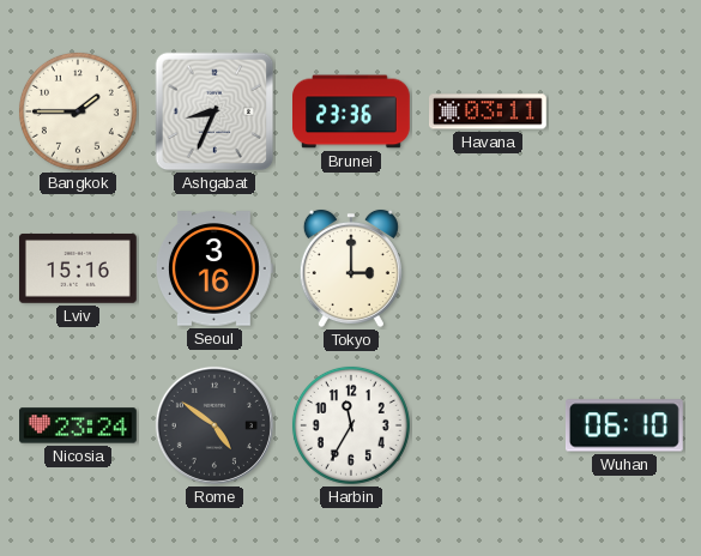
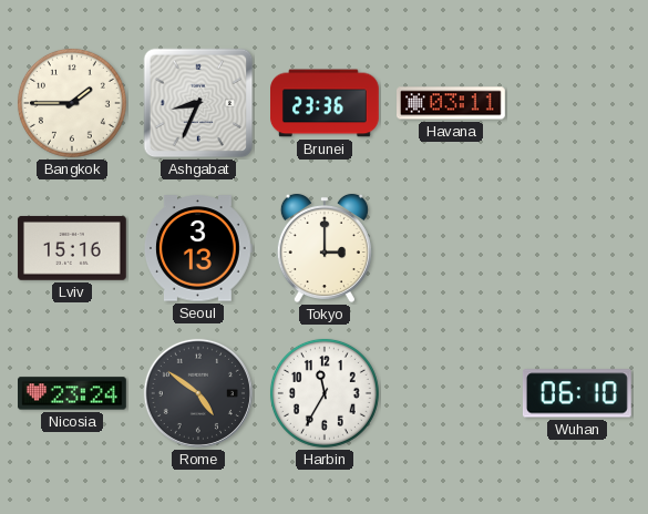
Seoul: 3:16 -> 3:13 (198, 248)
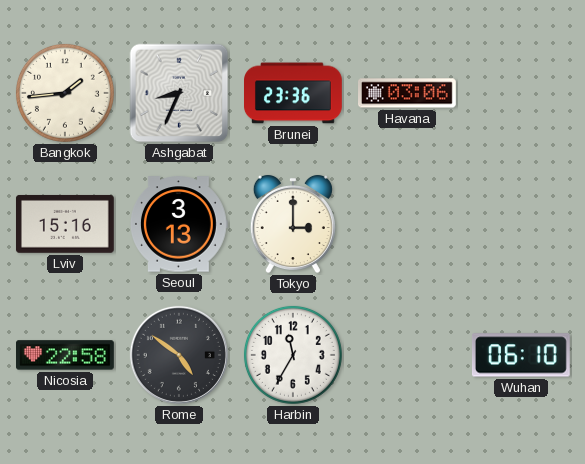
Bangkok: 1:45 -> 1:44 (65, 93)
Havana: 03:11 -> 03:06 (408, 93)
Nicosia: 23:24 -> 22:58 (66, 355)
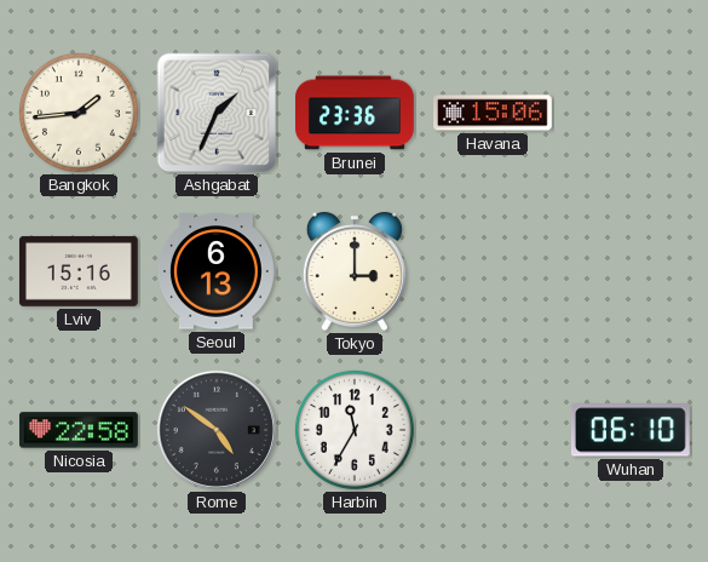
Ashgabat: 8:34 -> 1:34 (217, 113)
Havana: 03:06 -> 15:06 (494, 113)
Seoul: 3:13 -> 6:13 (217, 271)
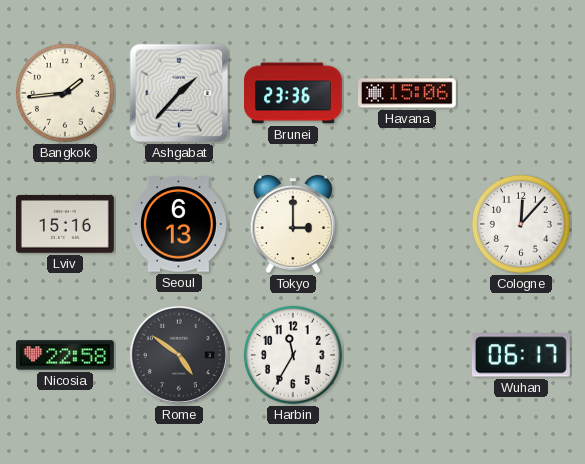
Ashgabat: 1:34 -> 1:37 (179, 93)
Cologne: none -> 12:07 (521, 224)
Wuhan: 06:10 -> 06:17 (521, 355)
